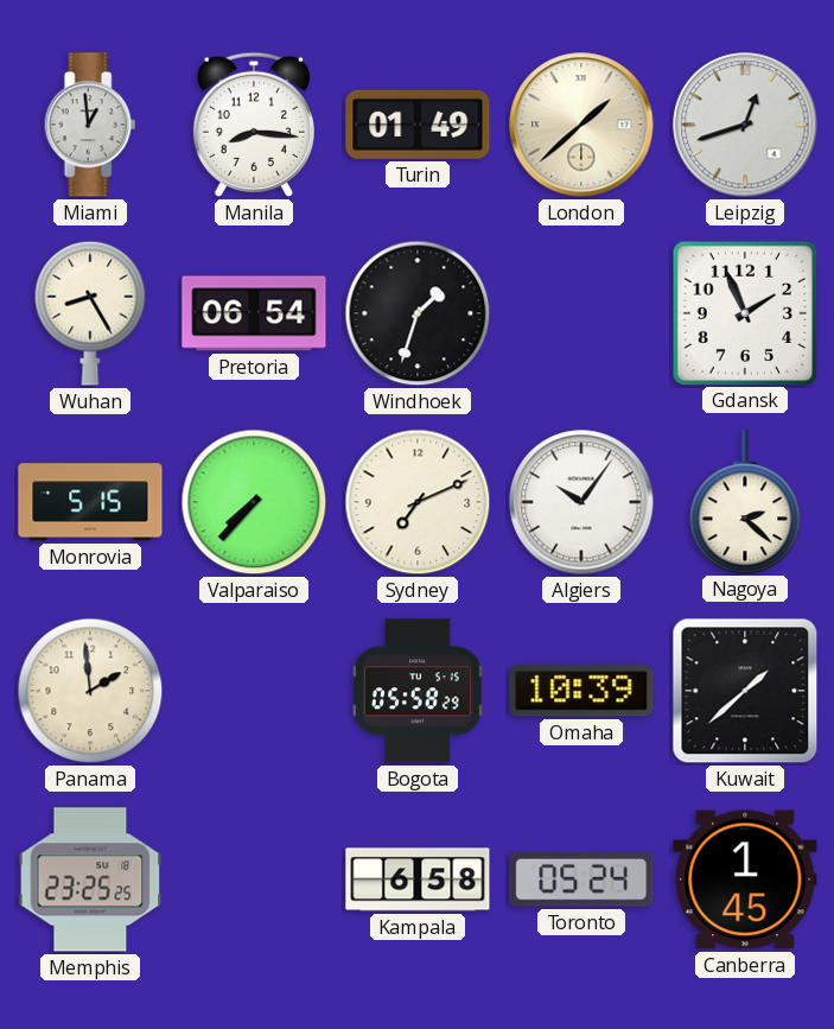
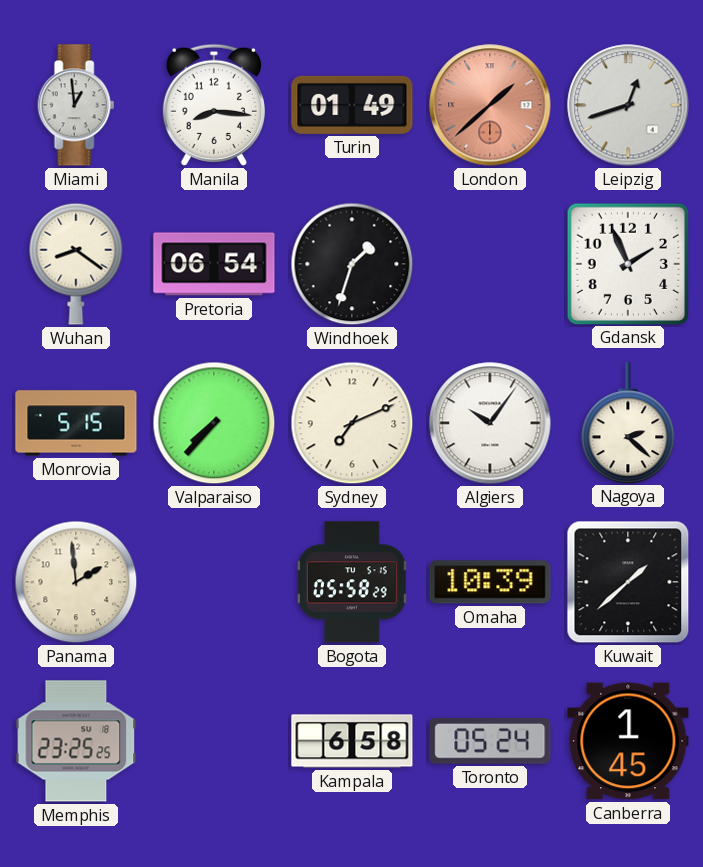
London dial: cream -> salmon (490, 105)
Wuhan: 8:25 -> 8:21 (76, 264)
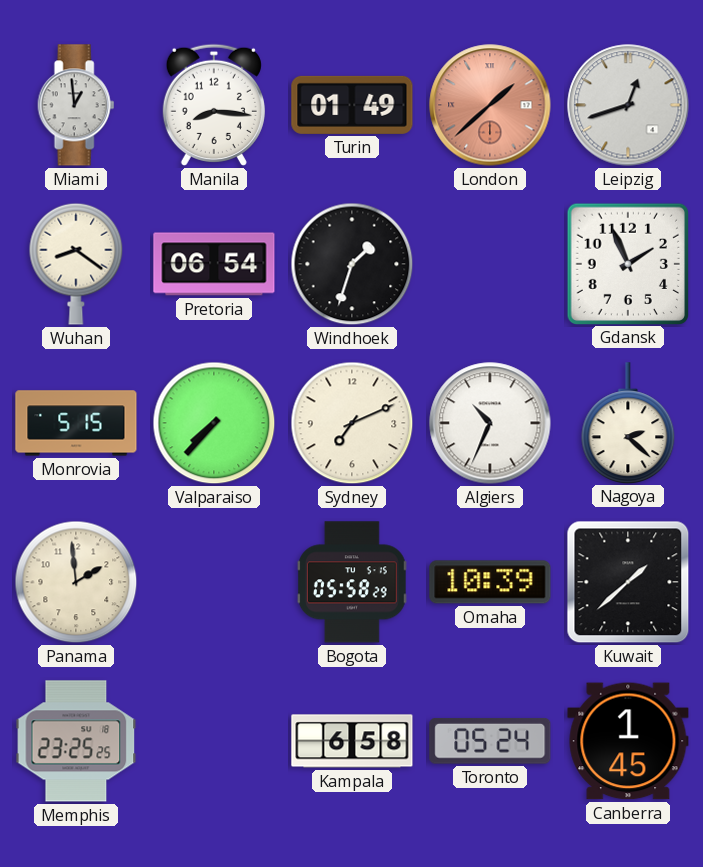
Algiers: 10:06 -> 10:34 (490, 423)
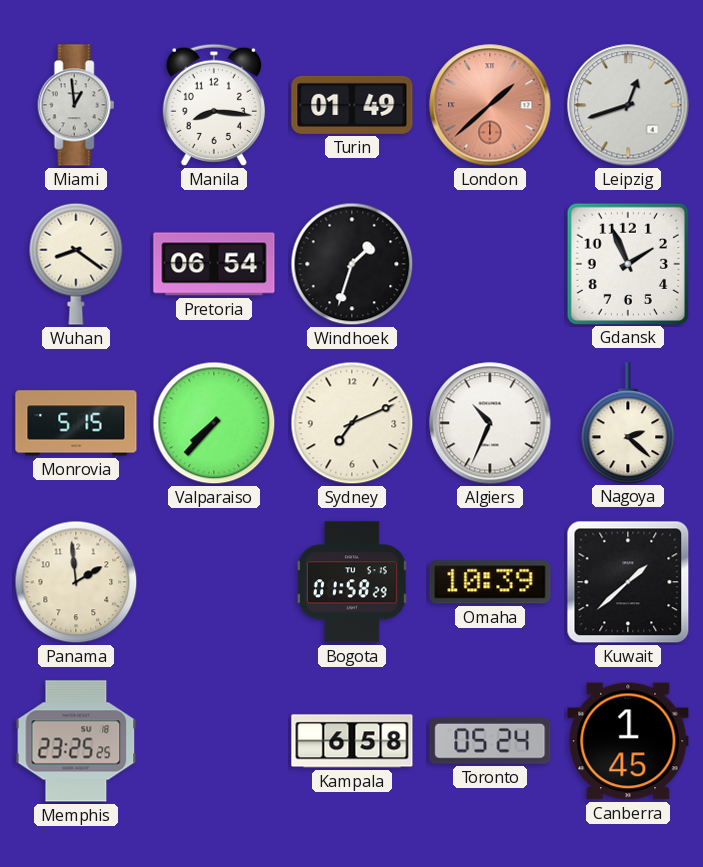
Bogota: 05:58 -> 01:58 (352, 582)
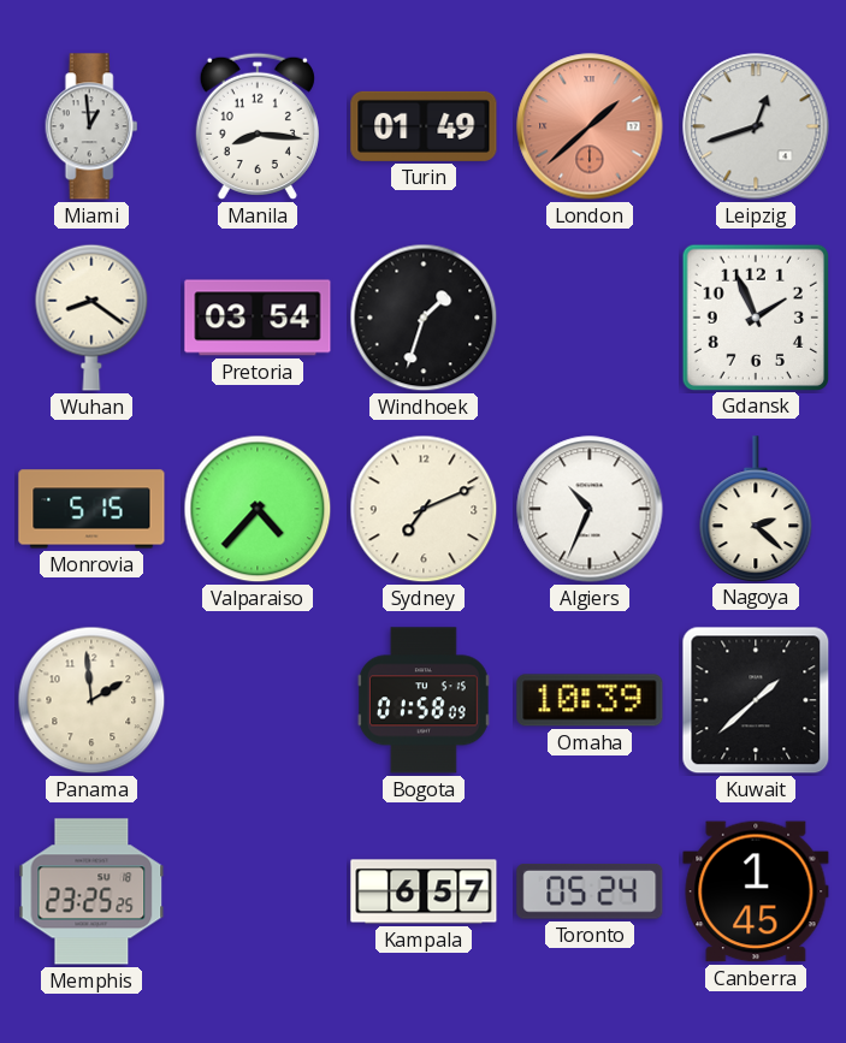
Pretoria: 06:54 -> 03:54 (258, 318)
Valparaiso: 7:37 -> 4:37 (258, 509)
Bogota: 01:58:29 -> 01:58:09 (424, 700)
Kampala: 6:58 -> 6:57 (424, 891)
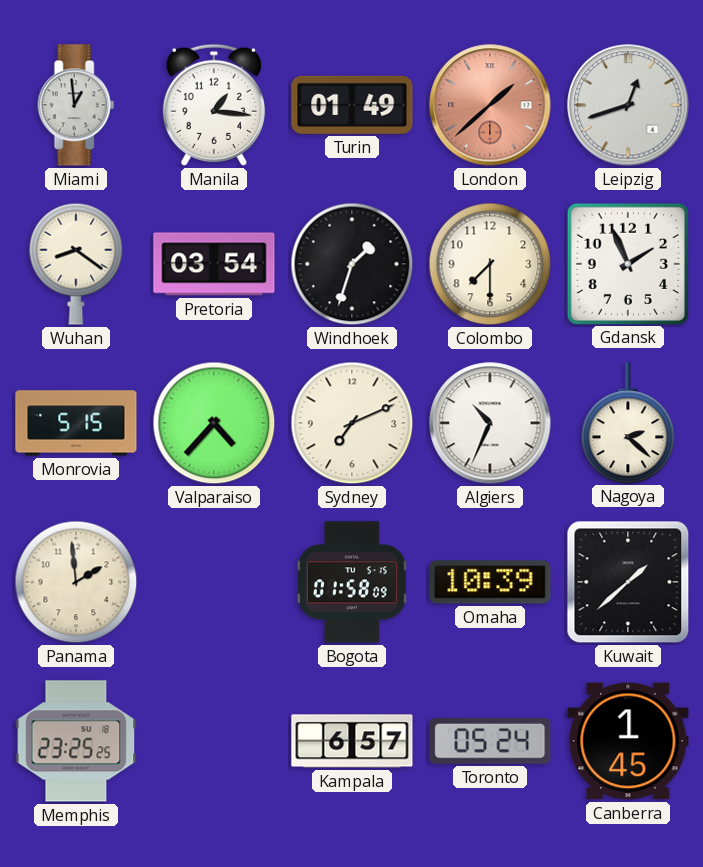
Manila: 8:16 -> 1:16 (214, 105)
Colombo: none -> 7:30 (490, 264)
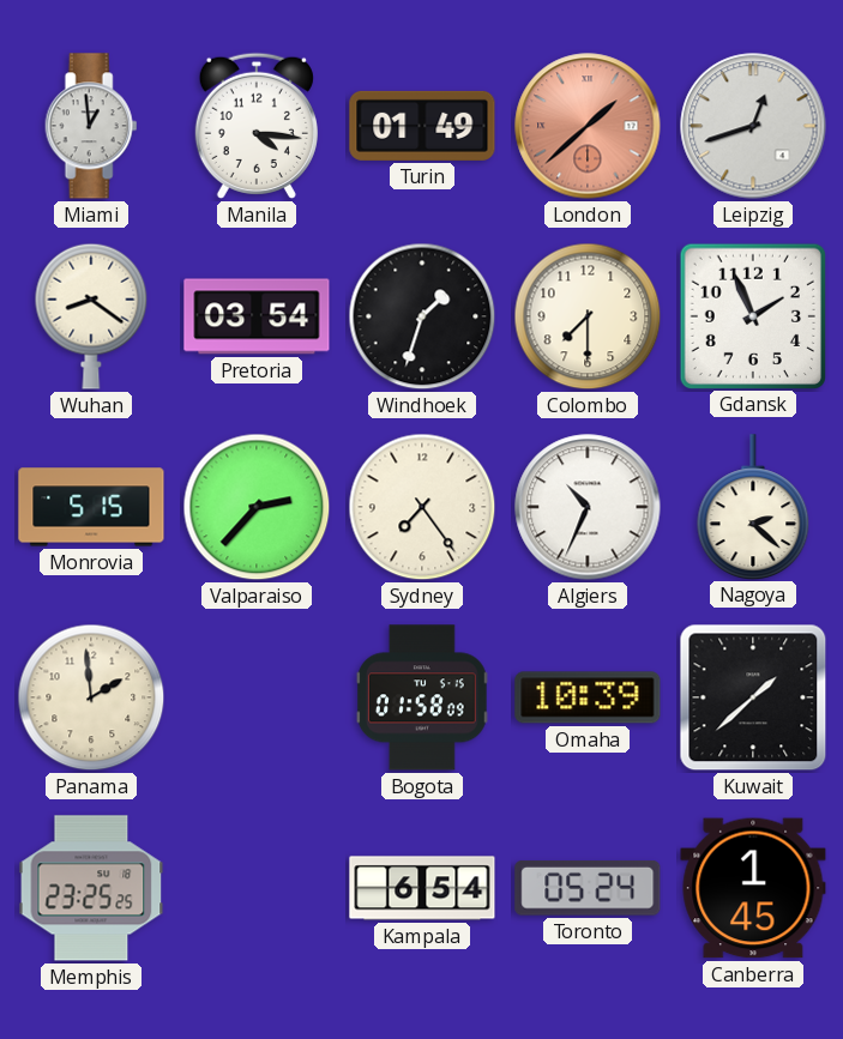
Manila: 1:16 -> 4:16 (257, 126)
Valparaiso: 4:37 -> 2:37 (257, 507)
Sydney: 7:11 -> 7:24 (422, 507)
Kampala: 6:57 -> 6:54 (422, 888)
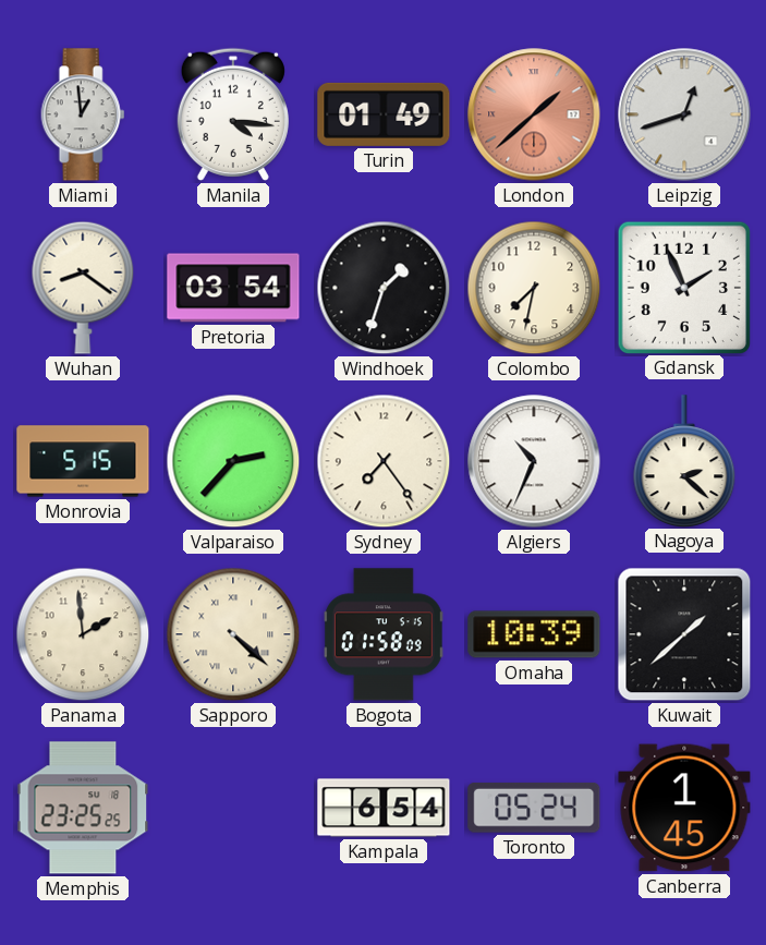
Colombo: 7:30 -> 7:32 (534, 288)
Sapporo: none -> 4:22 (233, 634)
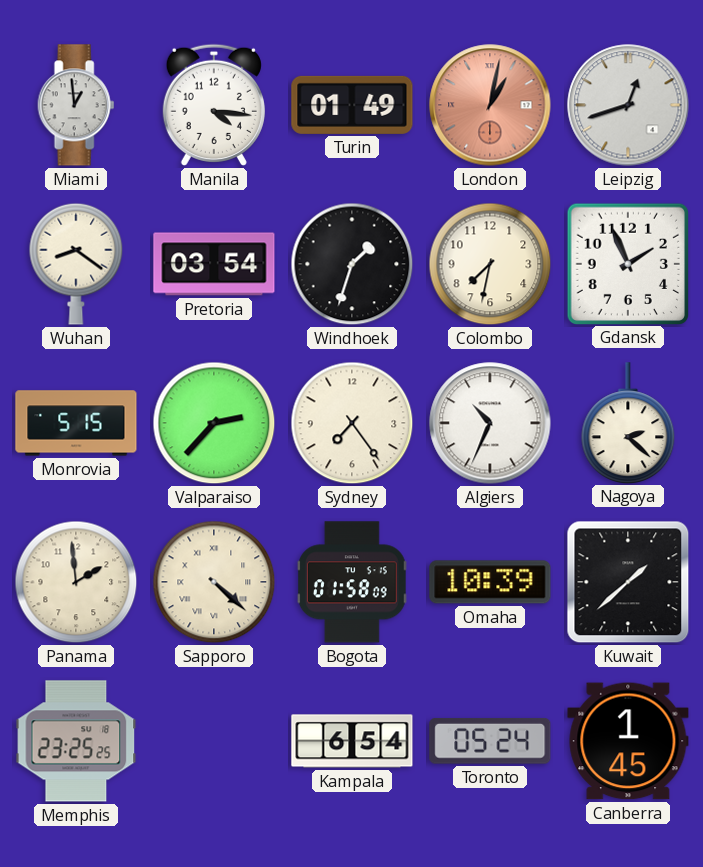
London: 1:38 -> 1:02 (490, 105)
